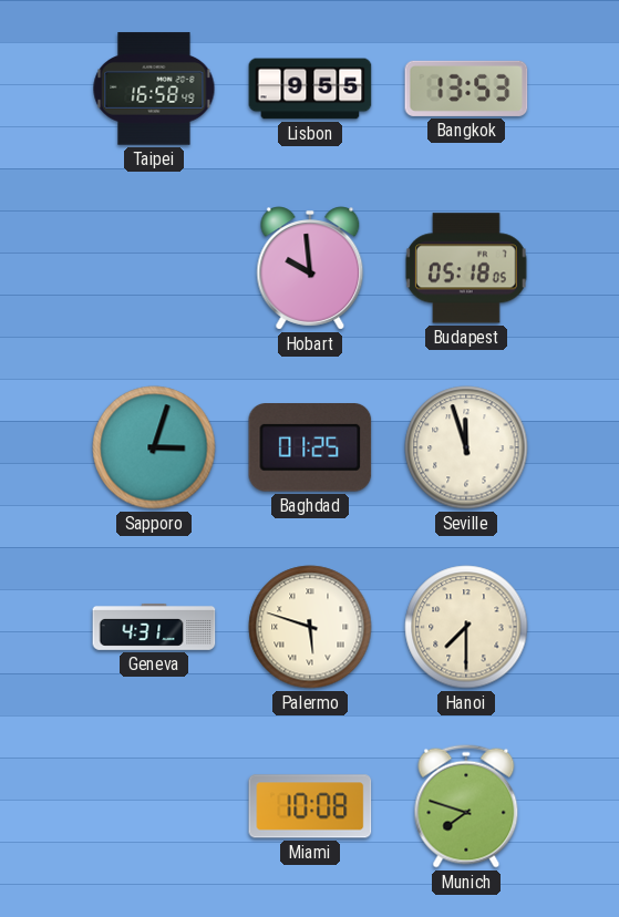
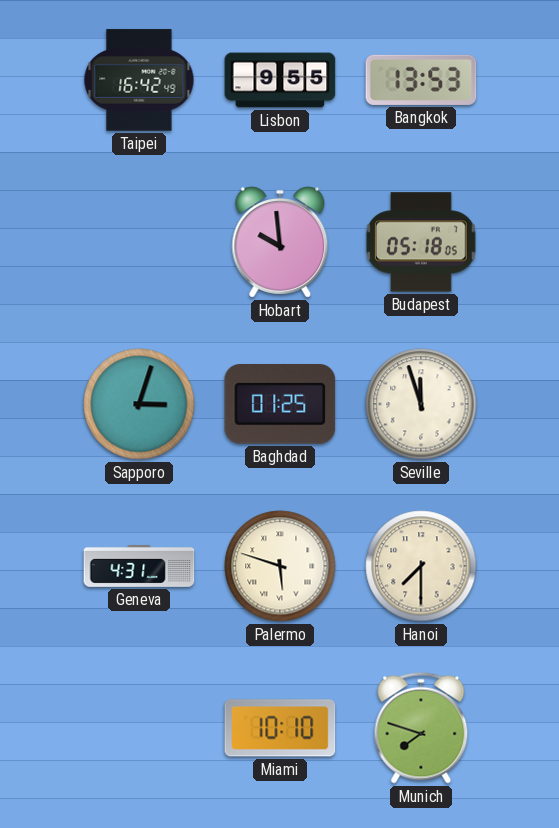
Taipei: 16:58 -> 16:42 (139, 80)
Miami: 10:08 -> 10:10 (280, 728)
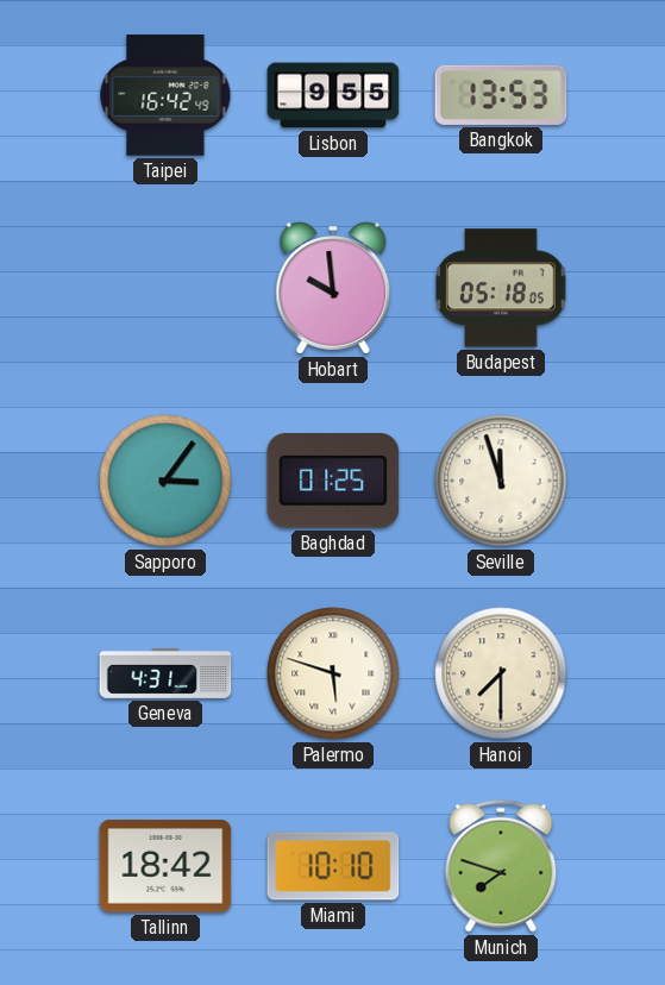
Sapporo: 3:03 -> 3:06 (165, 481)
Tallinn: none -> 18:42 (165, 866)
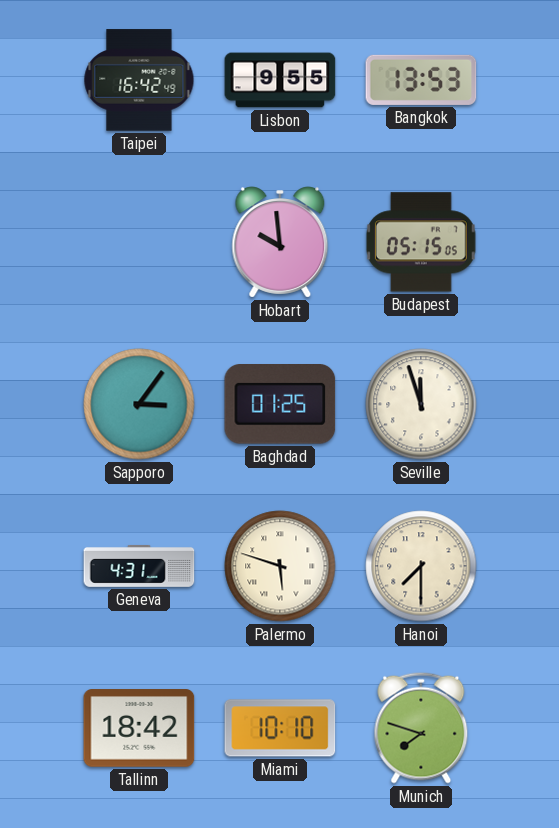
Budapest: 05:18 -> 05:15 (421, 242)
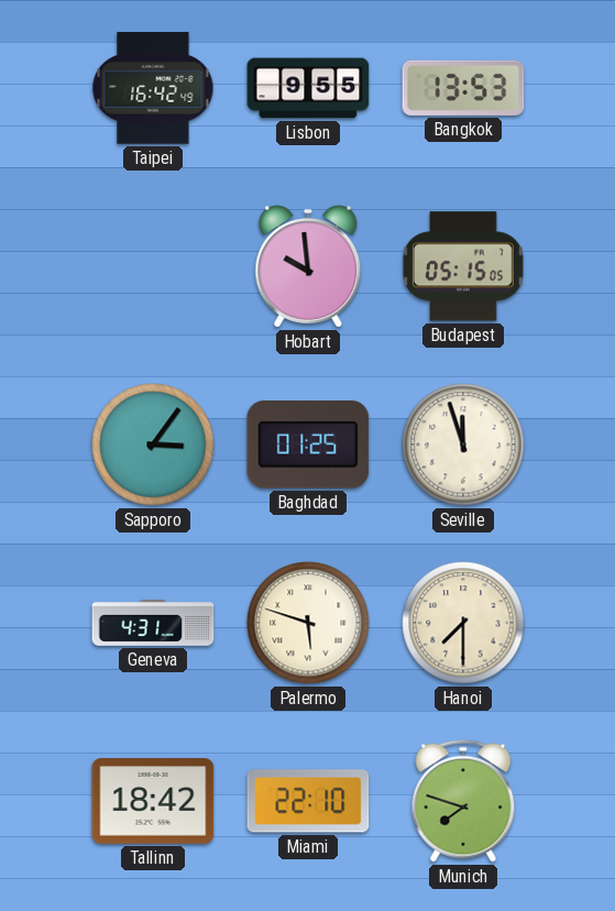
Miami: 10:10 -> 22:10 (308, 801)
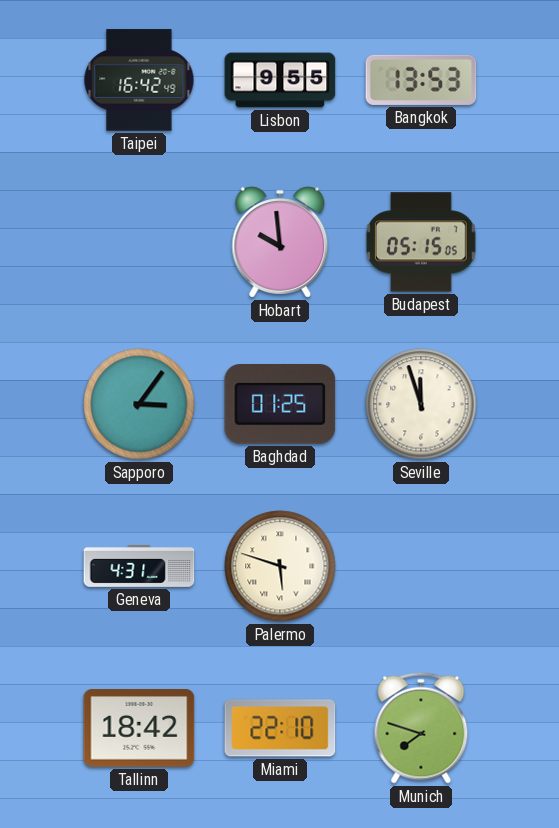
Hanoi: 7:30 -> none (463, 623)
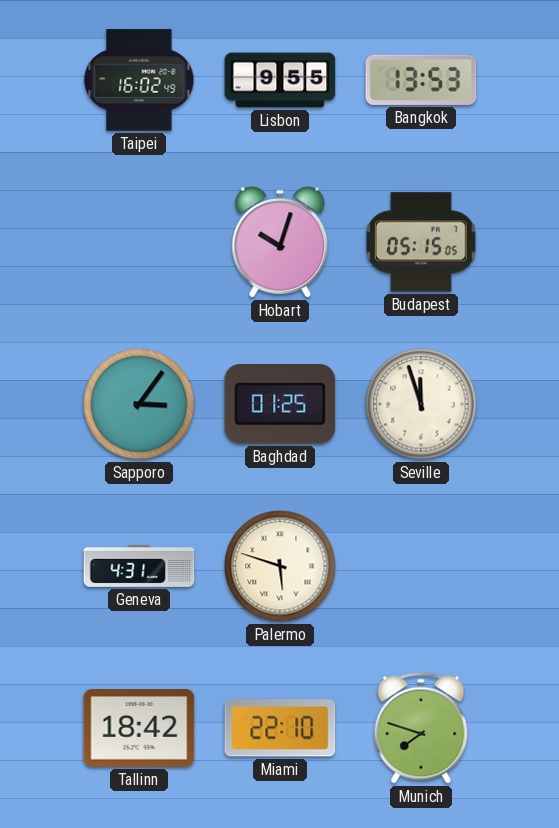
Taipei: 16:42 -> 16:02 (139, 80)
Hobart: 9:59 -> 10:03 (280, 242)
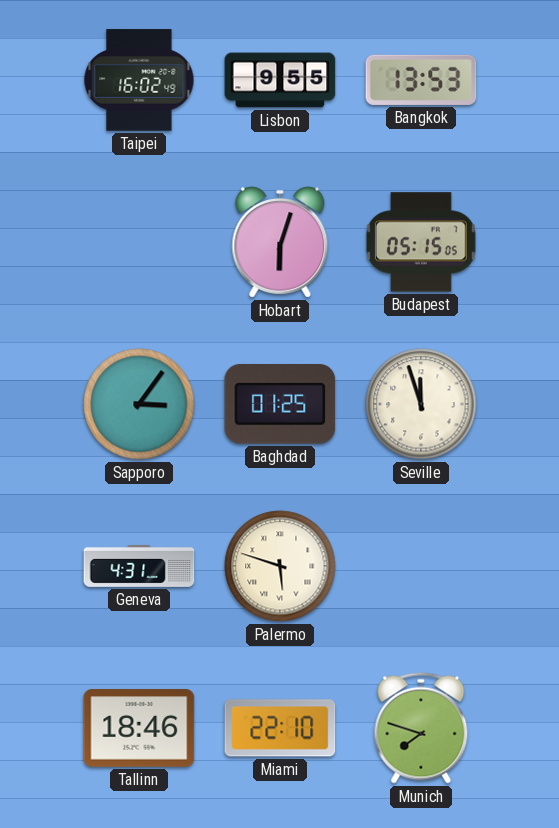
Hobart: 10:03 -> 6:03 (280, 242)
Tallinn: 18:42 -> 18:46 (139, 728)
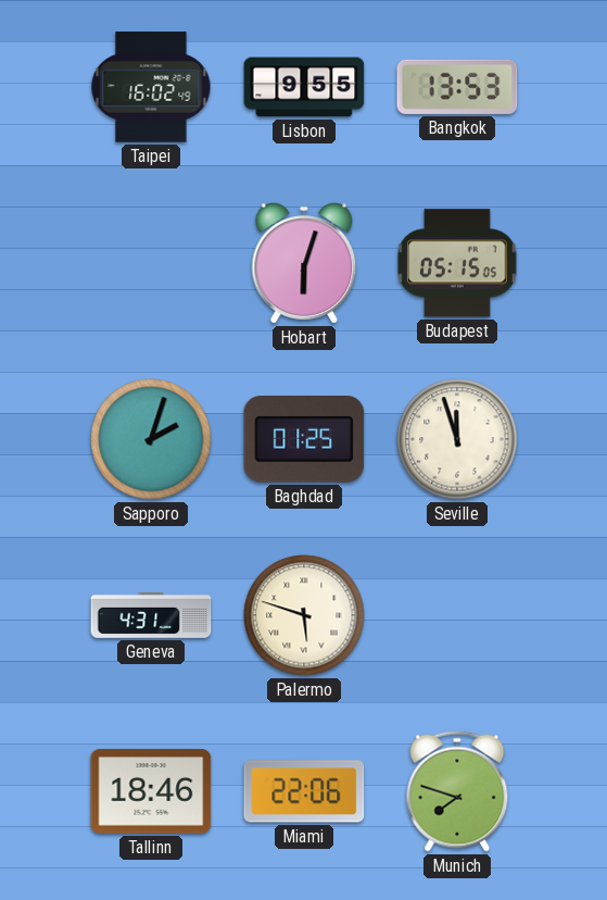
Sapporo: 3:06 -> 2:03 (151, 439)
Miami: 22:10 -> 22:06 (304, 791)
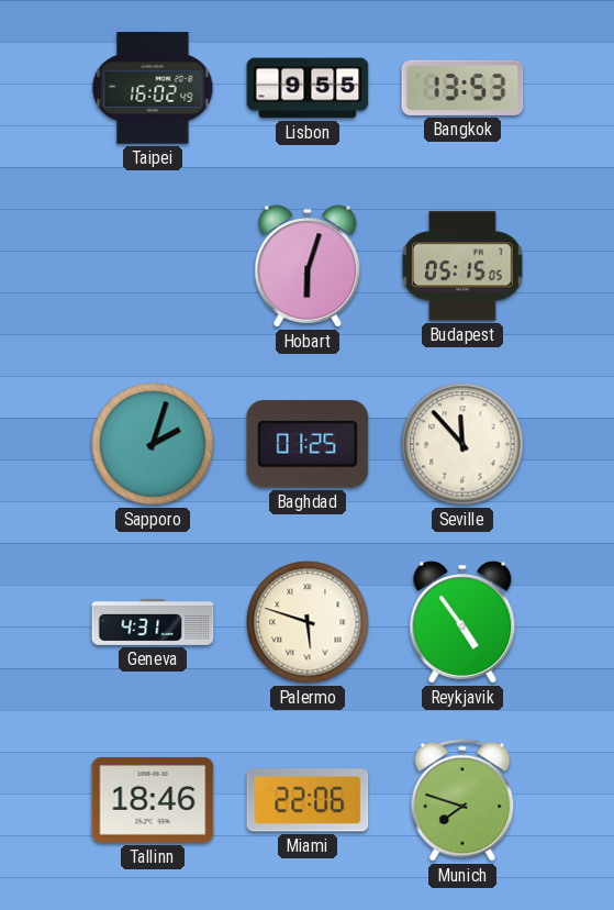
Seville: 11:57 -> 11:53 (462, 444)
Reykjavik: none -> 4:54 (462, 622)
